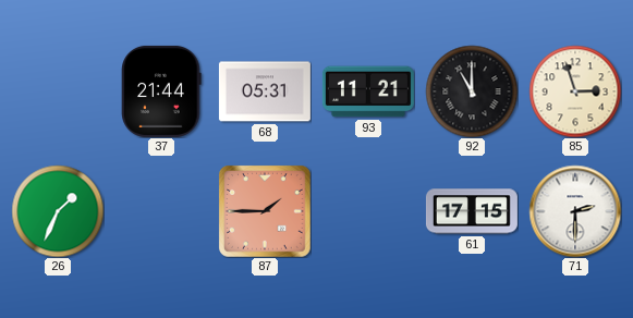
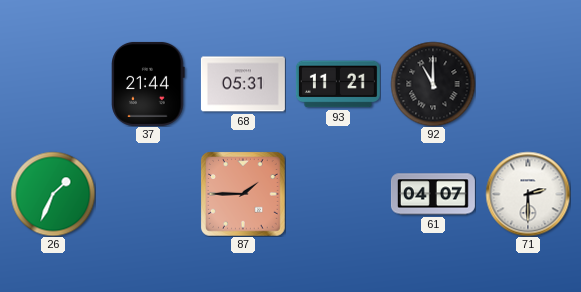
85: 2:57 -> none (575, 91)
61: 17:15 -> 04:07 (433, 194)
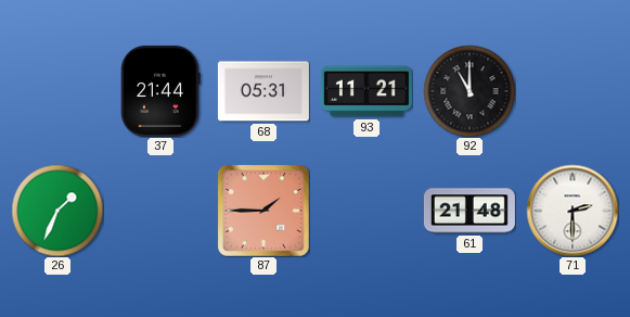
61: 04:07 -> 21:48 (470, 211)
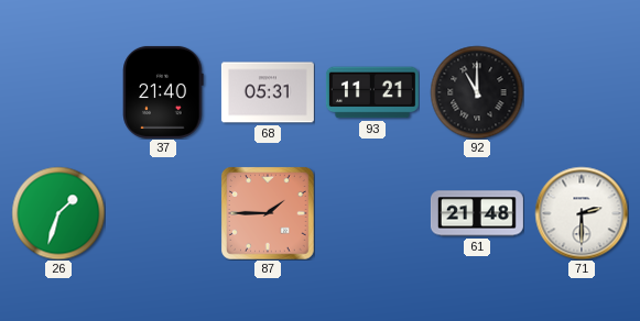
37: 21:44 -> 21:40 (163, 92)
26: 1:34 -> 1:33 (58, 213)
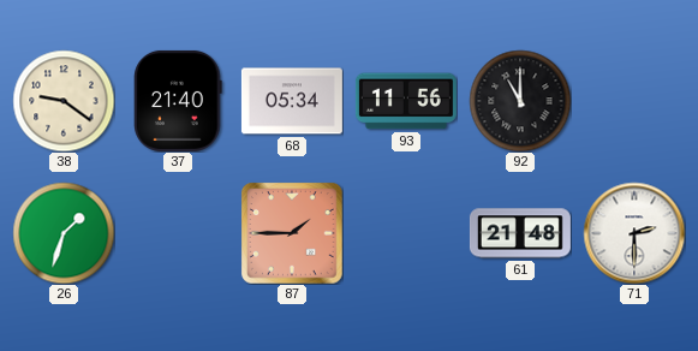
38: none -> 9:21 (64, 101)
68: 05:31 -> 05:34 (292, 101)
93: 11:21 -> 11:56 (406, 101)
